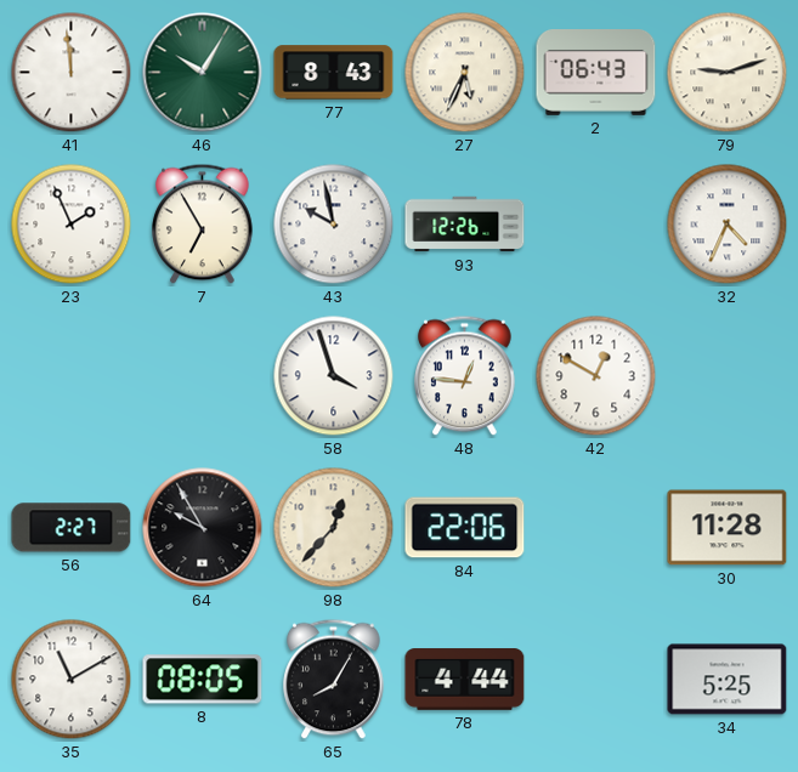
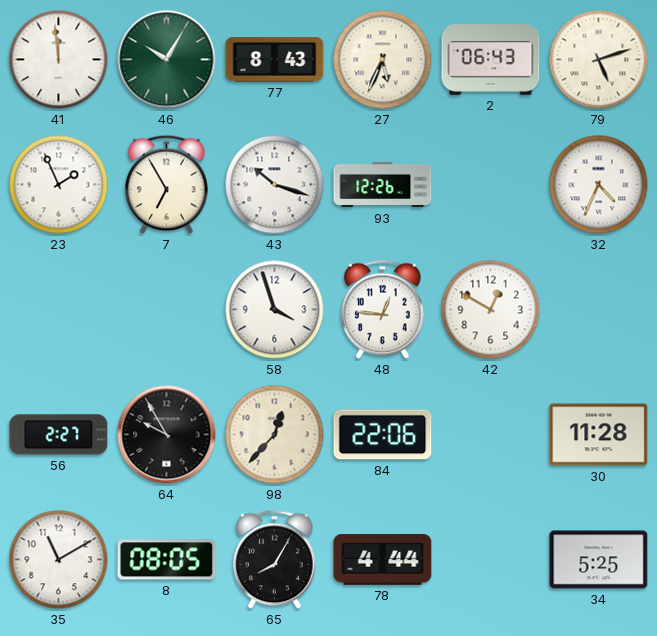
79: 9:12 -> 5:12 (599, 60)
43: 9:58 -> 10:18 (275, 185)
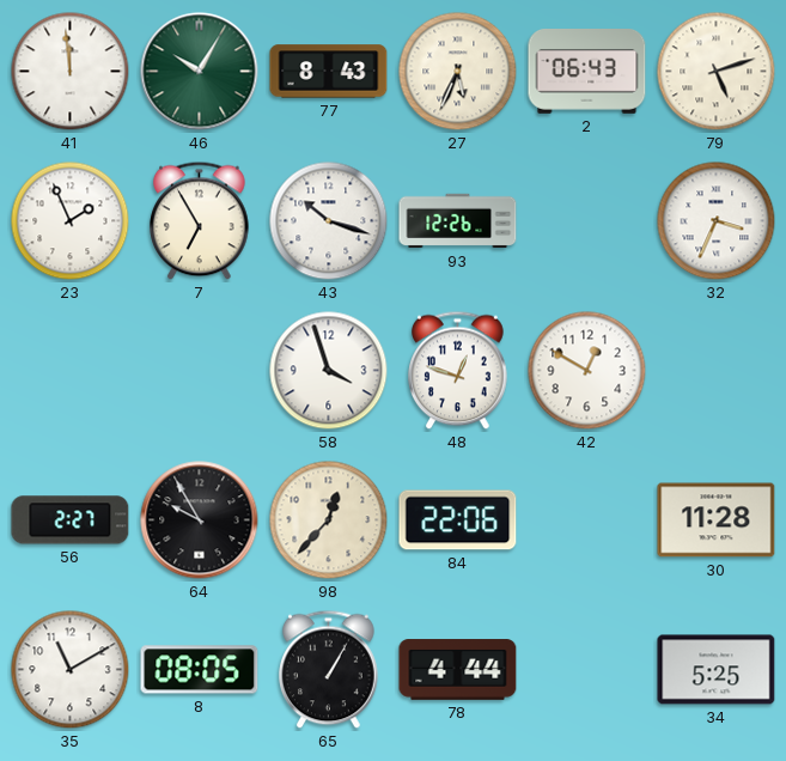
32: 4:34 -> 3:34 (717, 221)
48: 12:46 -> 12:48 (458, 371)
65: 8:05 -> 1:05 (329, 670)
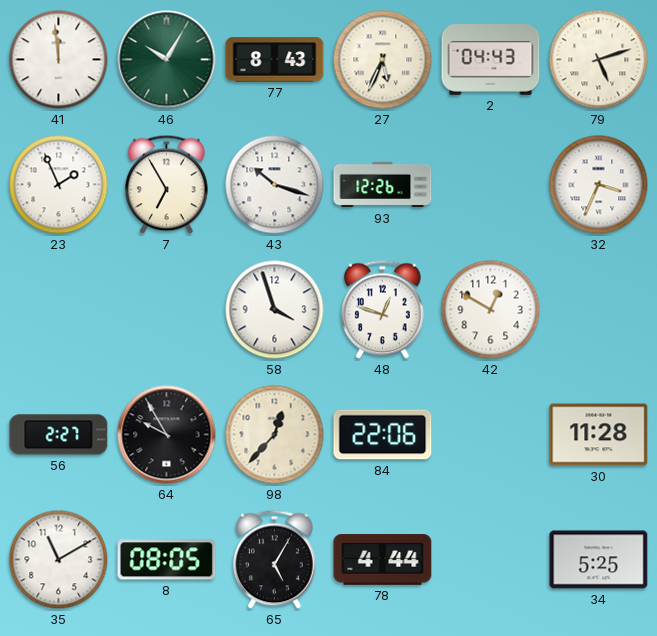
2: 06:43 -> 04:43 (491, 60)
65: 1:05 -> 5:05 (275, 560)
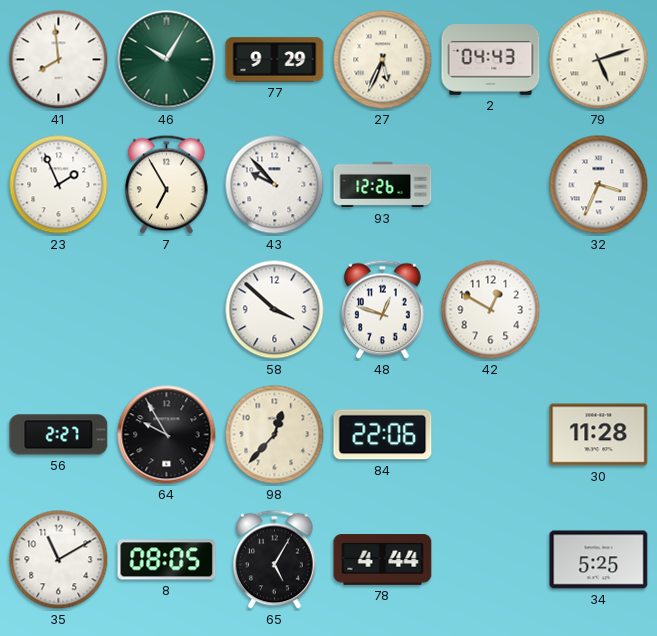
41: 11:59 -> 7:59 (59, 60)
77: 8:43 -> 9:29 (275, 60)
43: 10:18 -> 9:53 (275, 185)
58: 3:57 -> 3:52 (275, 310)
